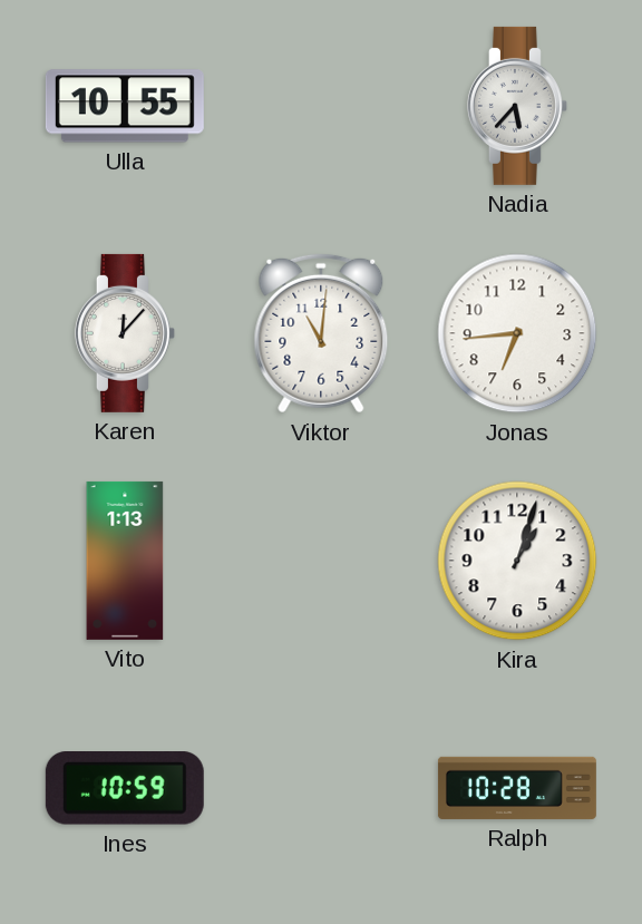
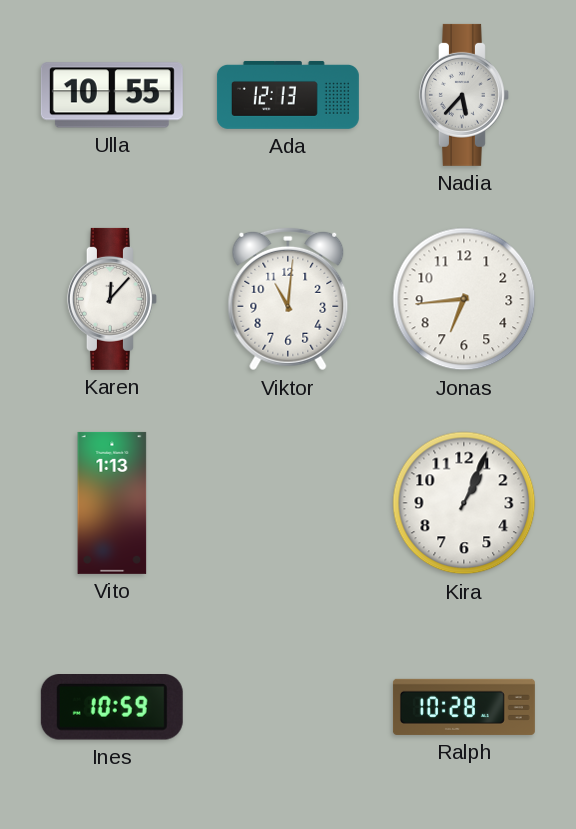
Ada: none -> 12:13 (288, 95)
Kira: 1:03 -> 1:04 (464, 503)
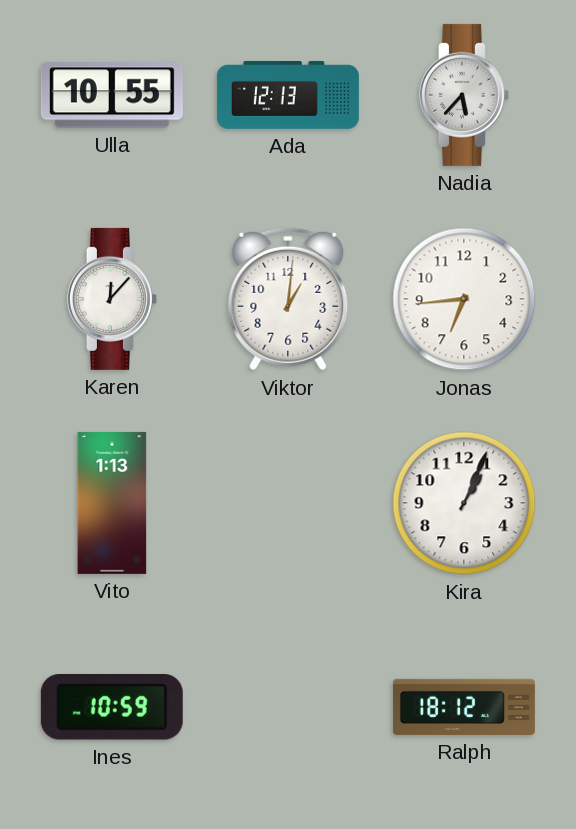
Viktor: 11:01 -> 1:01 (288, 299)
Ralph: 10:28 -> 18:12 (464, 707)
